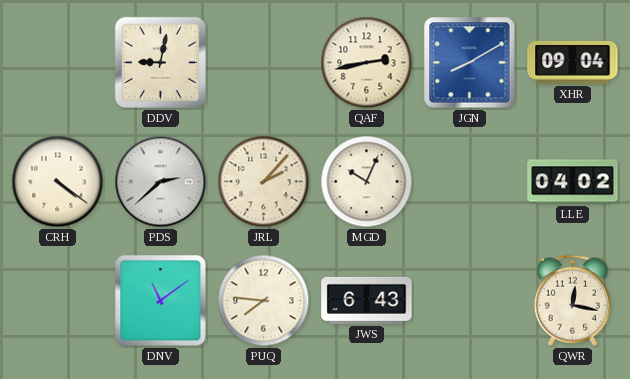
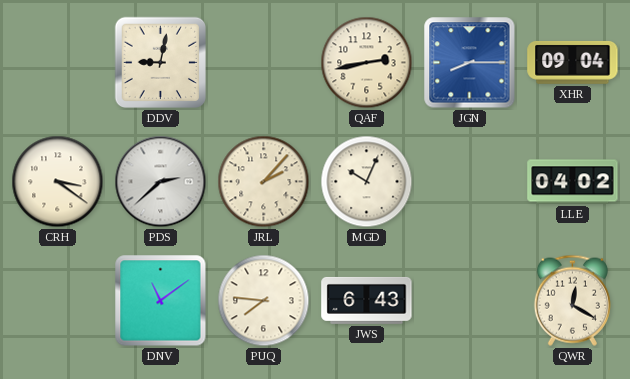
JGN: 8:10 -> 8:15 (470, 63)
CRH: 4:21 -> 3:21 (58, 182)
QWR: 12:17 -> 12:20 (572, 300)
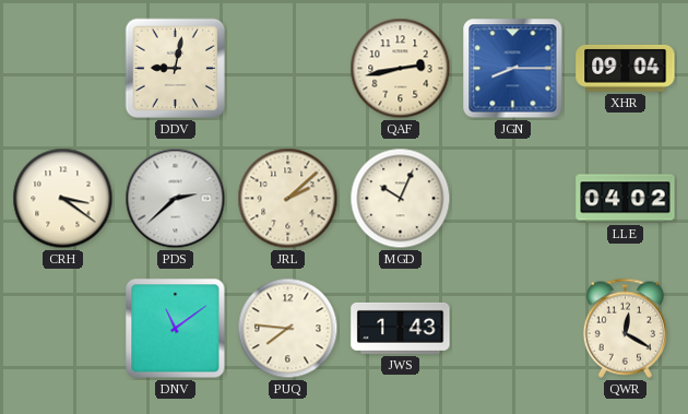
JRL: 2:07 -> 2:08 (288, 199)
JWS: 6:43 -> 1:43 (401, 328)
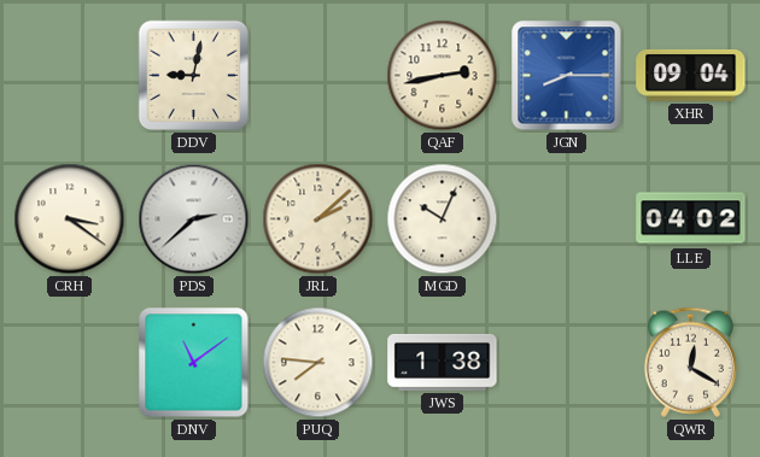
JWS: 1:43 -> 1:38 (443, 362)
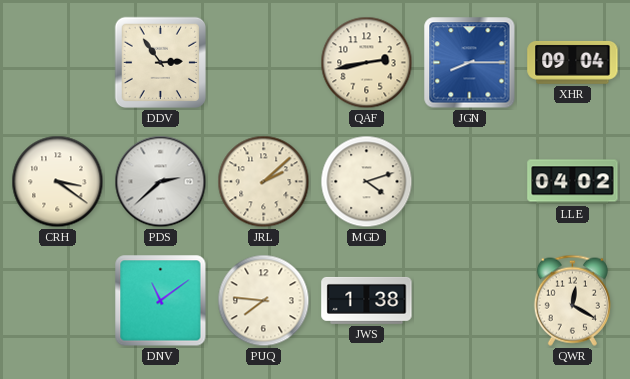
DDV: 9:02 -> 2:54 (161, 63)
MGD: 10:04 -> 4:12 (367, 182)
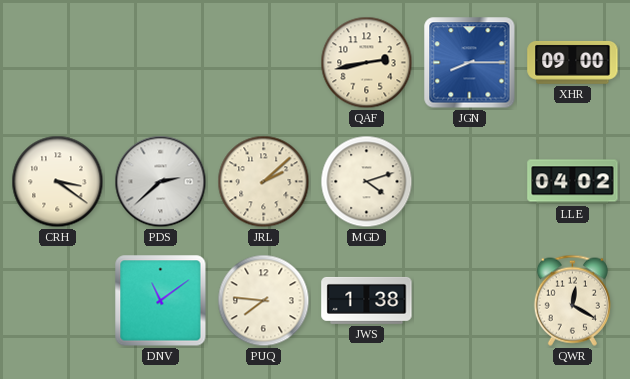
DDV: 2:54 -> none (161, 63)
XHR: 09:04 -> 09:00 (573, 63)
